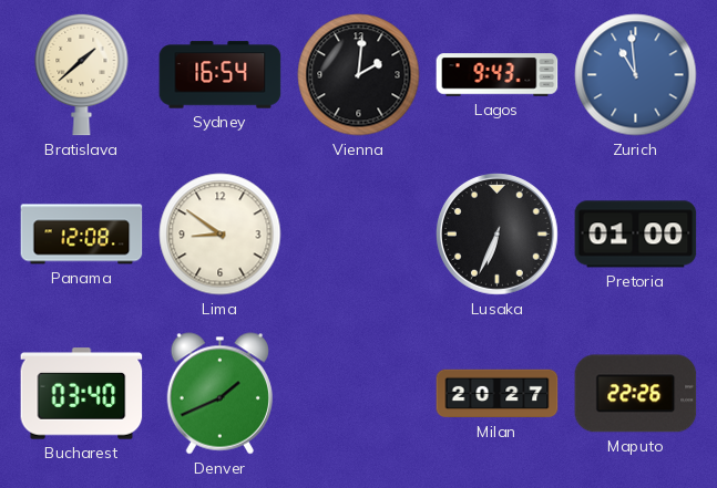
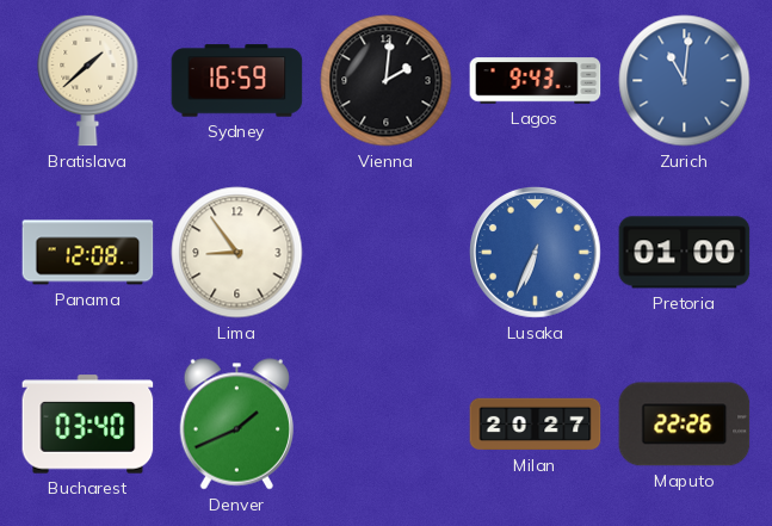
Sydney: 16:54 -> 16:59 (237, 81)
Zurich: 10:59 -> 11:01 (685, 81)
Lima: 8:51 -> 8:54 (237, 253)
Lusaka dial: black -> blue (536, 253)
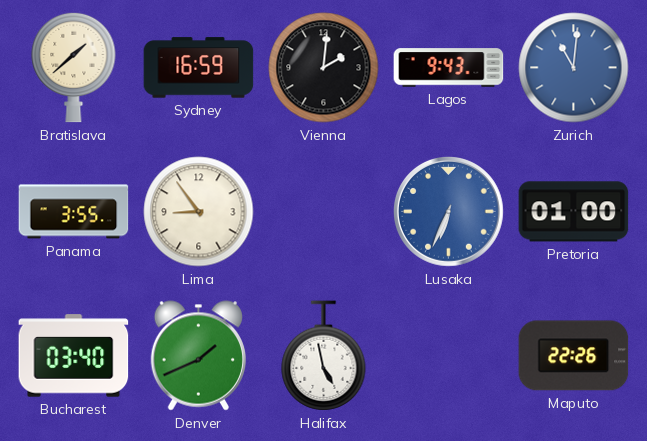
Panama: 12:08 -> 3:55 (74, 212)
Halifax: none -> 4:58 (324, 356)
Milan: 20:27 -> none (536, 425)
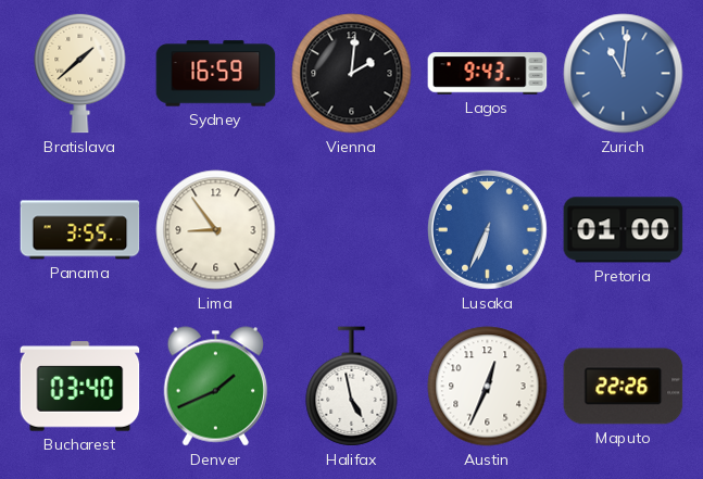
Austin: none -> 12:34 (488, 387)
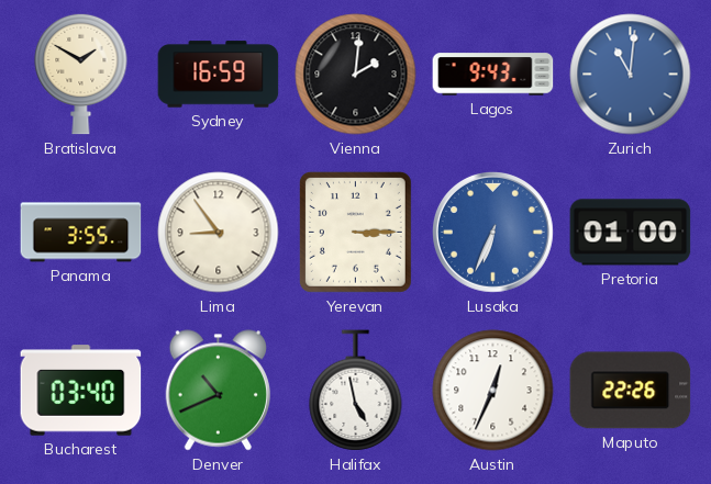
Bratislava: 1:38 -> 1:50 (81, 74)
Yerevan: none -> 3:15 (355, 232)
Denver: 1:41 -> 10:41 (218, 391)
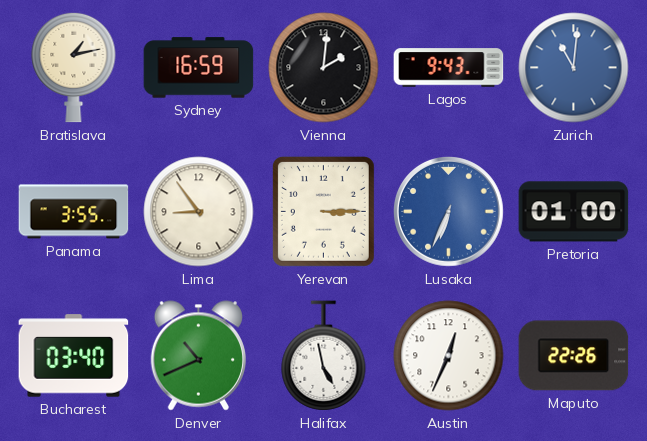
Bratislava: 1:50 -> 1:13 (74, 67)
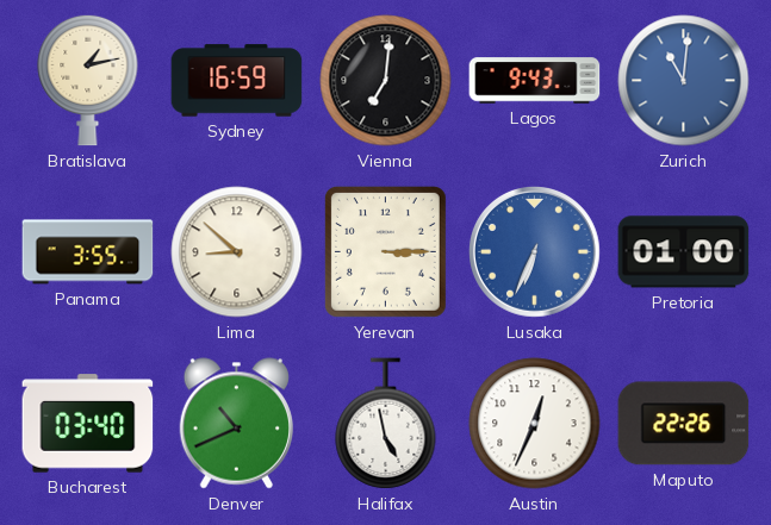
Vienna: 2:01 -> 7:01 (386, 81)
Lima: 8:54 -> 8:52 (237, 252)
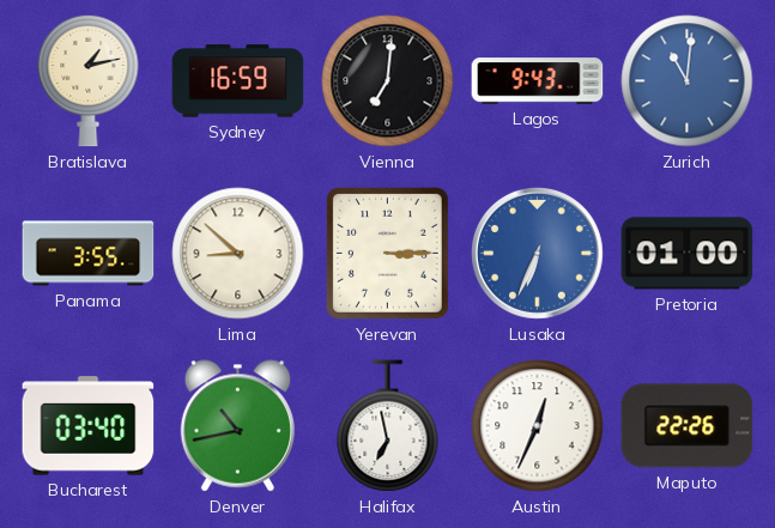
Denver: 10:41 -> 10:43 (237, 426)
Halifax: 4:58 -> 6:58 (388, 426)
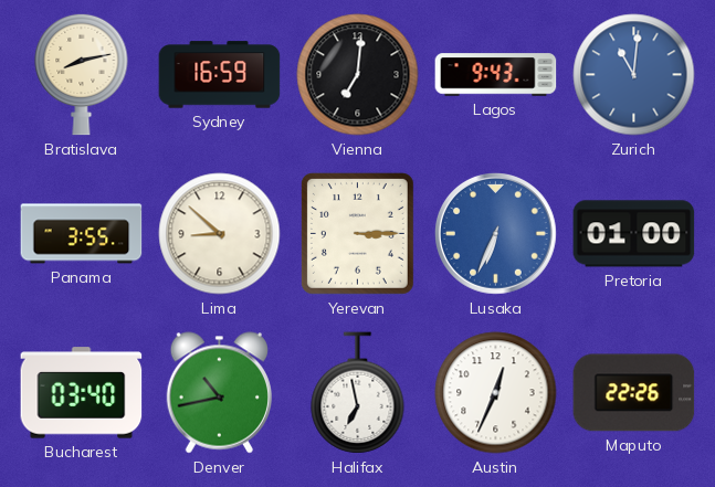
Bratislava: 1:13 -> 8:13 (82, 74)
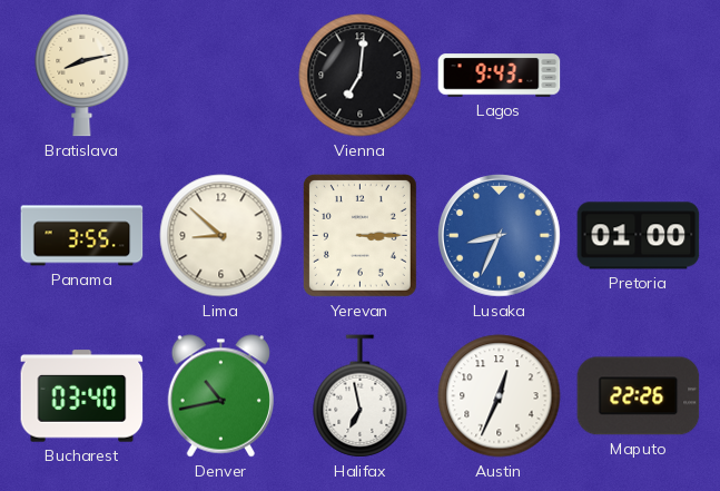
Sydney: 16:59 -> none (220, 75)
Zurich: 11:01 -> none (634, 75)
Lusaka: 6:34 -> 8:34 (500, 236)
